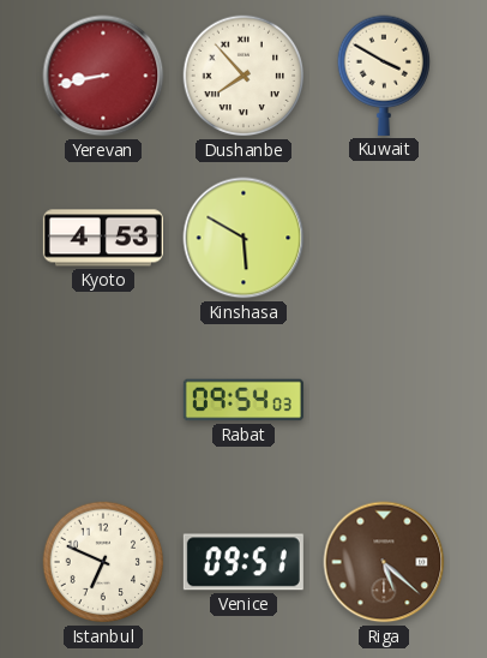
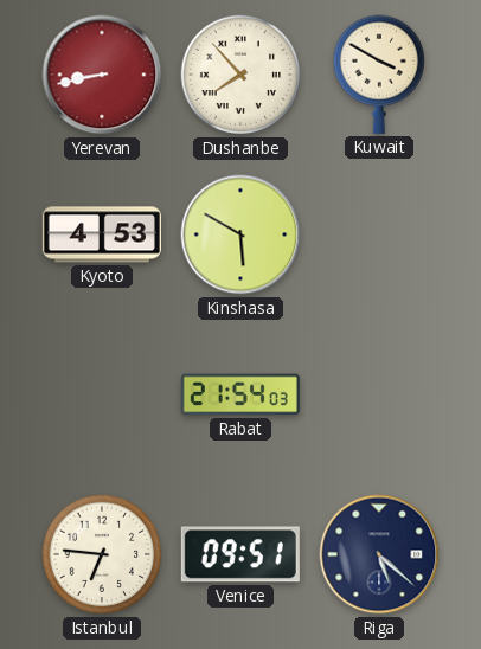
Rabat: 09:54 -> 21:54 (240, 394)
Istanbul: 6:49 -> 6:46 (102, 554)
Riga dial: brown -> navy (379, 554)
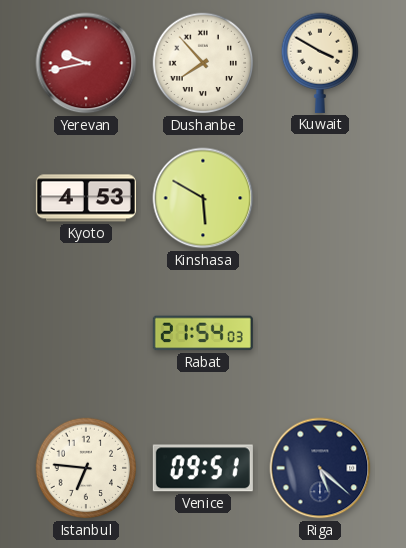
Yerevan: 8:43 -> 9:43 (86, 63)
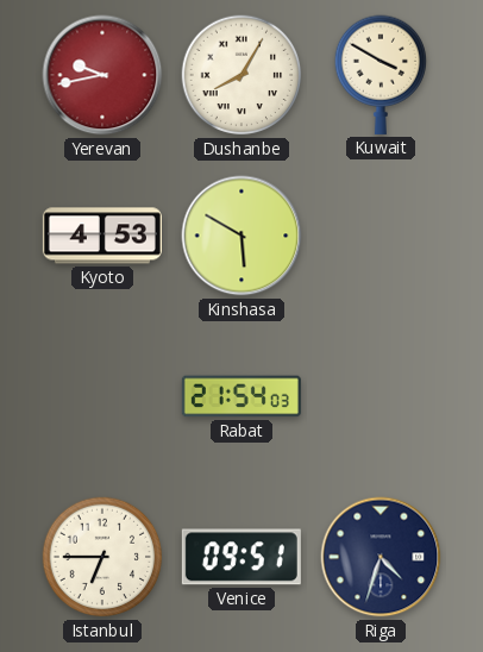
Dushanbe: 7:53 -> 8:05 (241, 75)
Istanbul: 6:46 -> 6:45 (102, 557)
Riga: 5:22 -> 4:33 (381, 557)
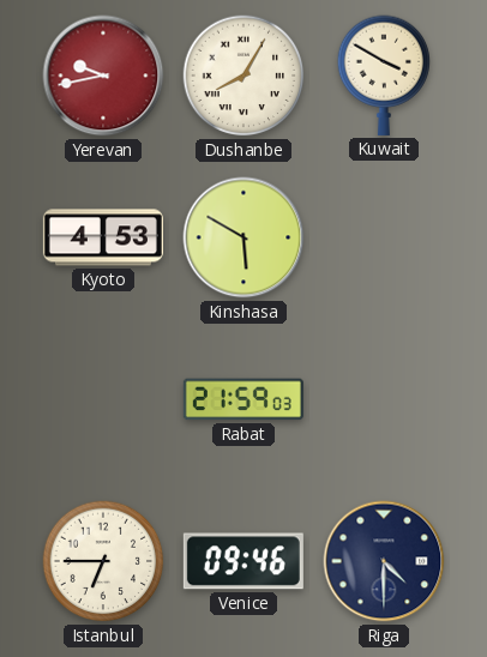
Rabat: 21:54 -> 21:59 (243, 399)
Venice: 09:51 -> 09:46 (243, 561)
Riga: 4:33 -> 4:30 (384, 561)
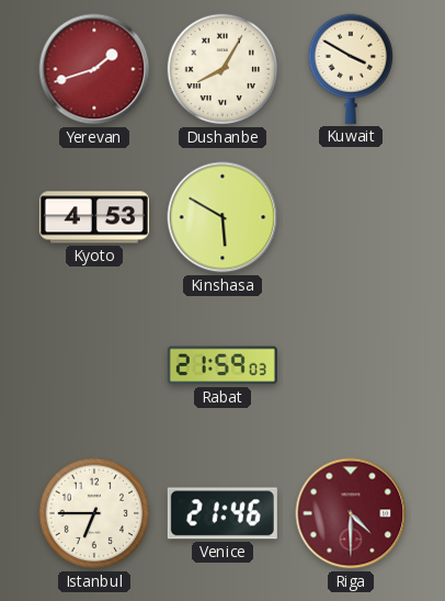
Yerevan: 9:43 -> 1:42 (94, 69)
Venice: 09:46 -> 21:46 (222, 513)
Riga dial: navy -> burgundy (351, 513)
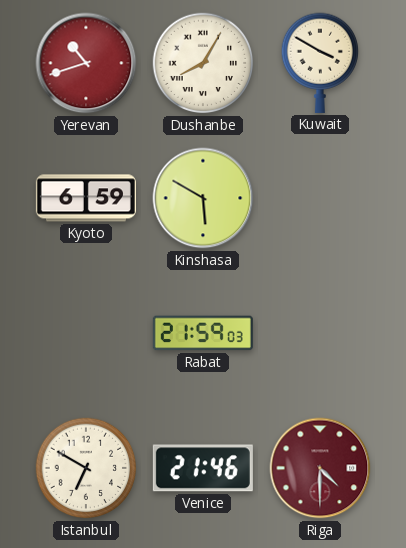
Yerevan: 1:42 -> 10:42 (86, 63)
Kyoto: 4:53 -> 6:59 (86, 198)
Istanbul: 6:45 -> 6:50 (86, 468)
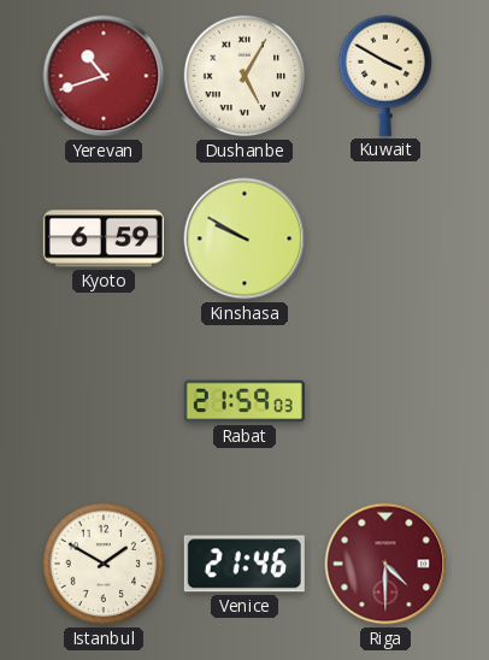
Dushanbe: 8:05 -> 5:05 (244, 76)
Kinshasa: 5:50 -> 9:50 (244, 238)
Istanbul: 6:50 -> 1:50 (104, 564)
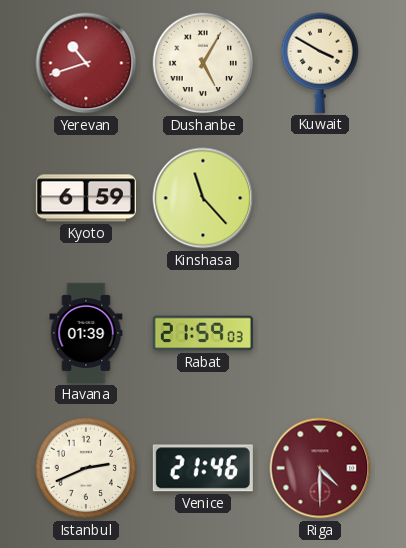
Kinshasa: 9:50 -> 11:23 (203, 198)
Havana: none -> 01:39 (86, 333)
Istanbul: 1:50 -> 2:41 (86, 468)
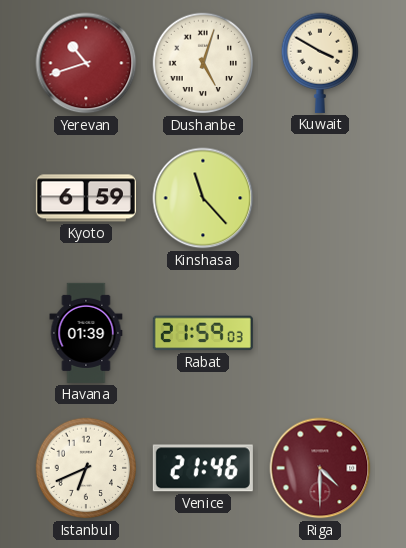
Dushanbe: 5:05 -> 5:03 (203, 63)
Istanbul: 2:41 -> 6:41 (86, 468)
